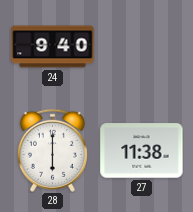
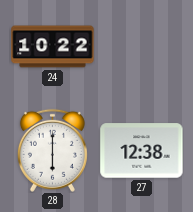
24: 9:40 -> 10:22 (53, 47)
27: 11:38 -> 12:38 (142, 151)
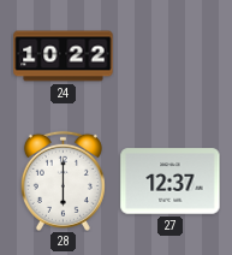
27: 12:38 -> 12:37 (171, 182)
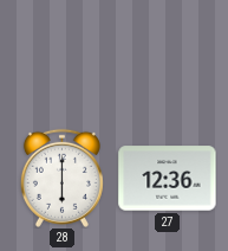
24: 10:22 -> none (64, 57)
27: 12:37 -> 12:36 (168, 179)
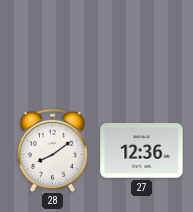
28: 6:00 -> 8:09 (52, 150)
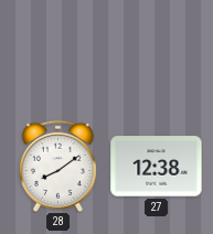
27: 12:36 -> 12:38 (157, 167)
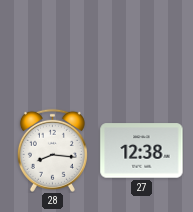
28: 8:09 -> 8:16 (52, 150)
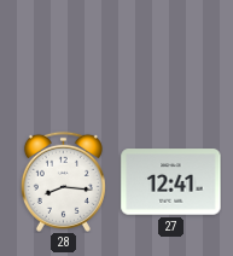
27: 12:38 -> 12:41 (171, 182)
